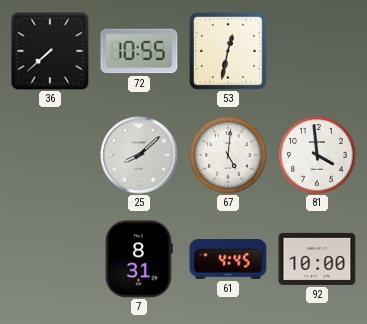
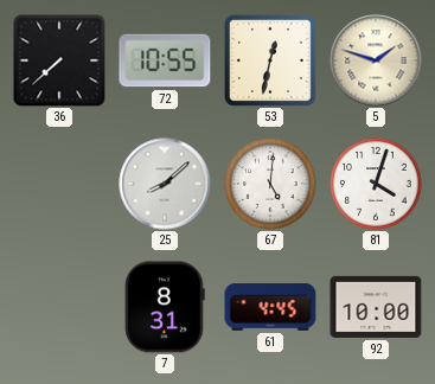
5: none -> 1:48 (376, 60)
81: 3:59 -> 4:03 (376, 184)
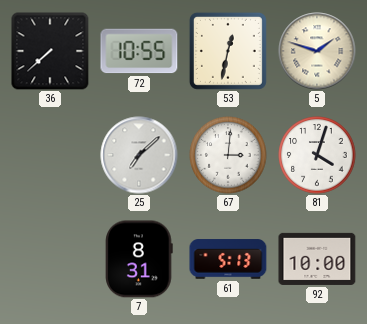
25: 8:08 -> 7:08 (139, 155)
67: 5:01 -> 3:01 (228, 155)
61: 4:45 -> 5:13 (228, 259)
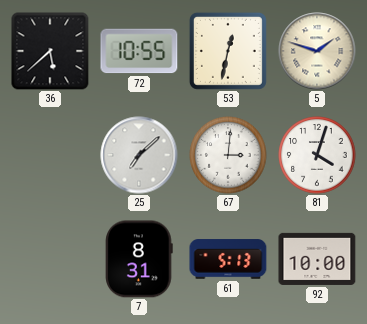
36: 7:38 -> 5:38 (50, 51)
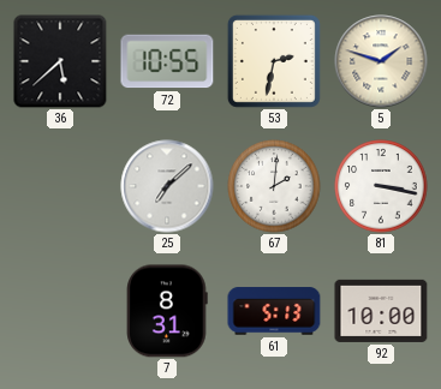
53: 12:32 -> 2:32 (274, 61)
67: 3:01 -> 2:01 (274, 186)
81: 4:03 -> 3:17 (381, 186)
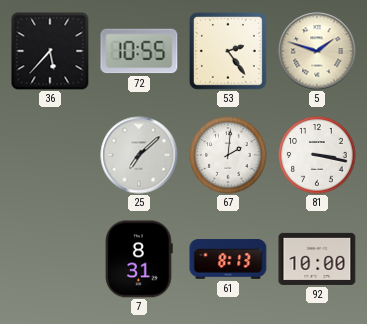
36: 5:38 -> 5:37 (50, 51)
53: 2:32 -> 2:24 (228, 51)
61: 5:13 -> 8:13 (228, 259)
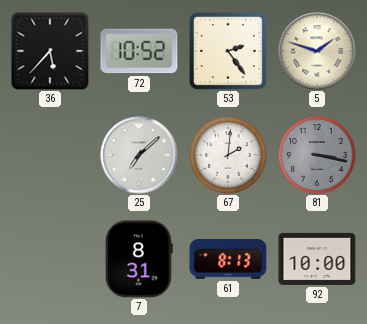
72: 10:55 -> 10:52 (139, 51)
81 dial: white -> grey (317, 155)
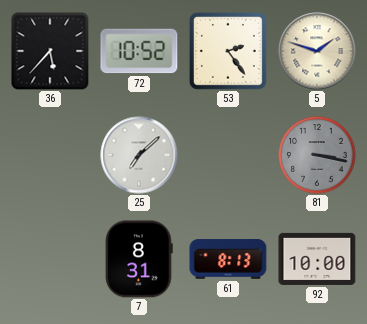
67: 2:01 -> none (228, 155)
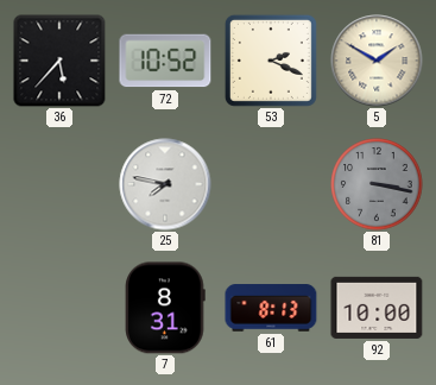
53: 2:24 -> 2:19 (271, 61)
5: 1:48 -> 1:50 (377, 61)
25: 7:08 -> 7:47 (165, 184)
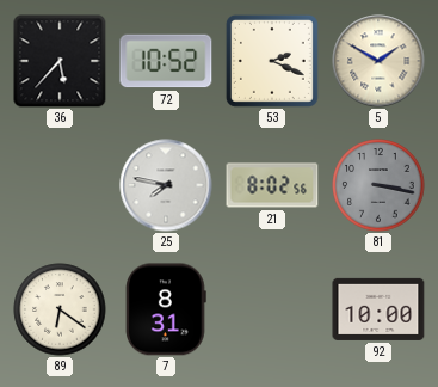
21: none -> 8:02 (272, 185)
89: none -> 6:21 (60, 309)
61: 8:13 -> none (271, 308)
